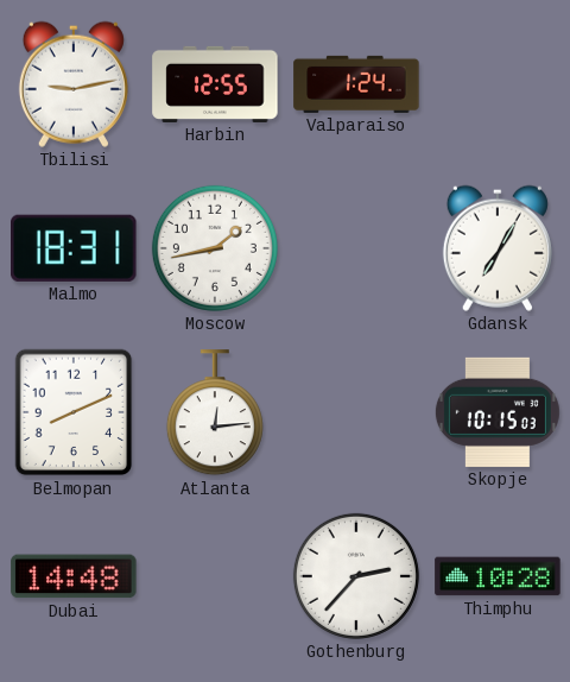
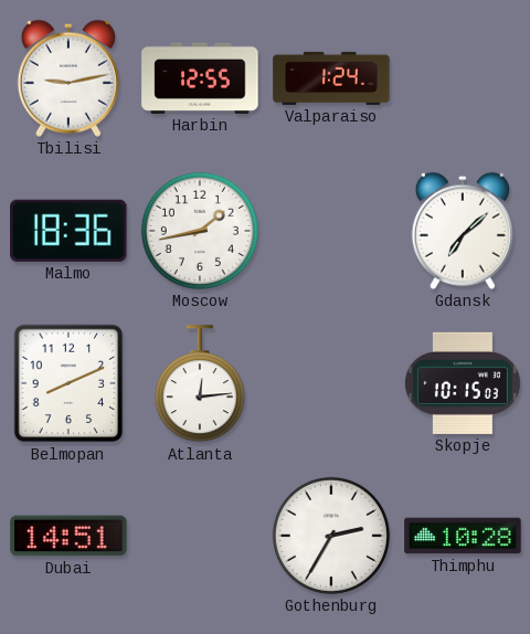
Malmo: 18:31 -> 18:36 (70, 231)
Gdansk: 7:05 -> 7:08 (463, 231)
Dubai: 14:48 -> 14:51 (68, 536)
Gothenburg: 2:37 -> 2:35 (331, 536)
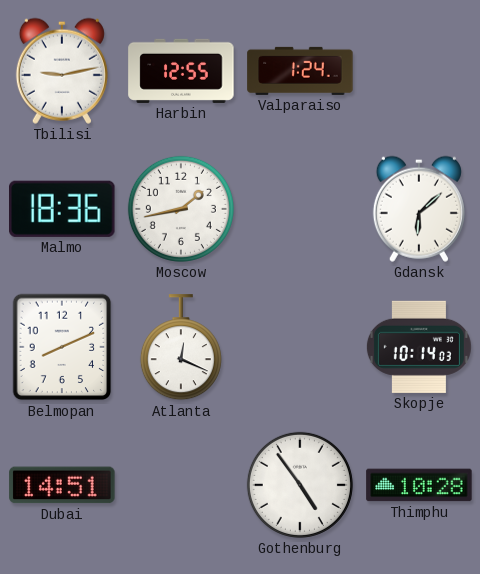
Gdansk: 7:08 -> 6:08 (419, 209)
Atlanta: 12:14 -> 12:19 (181, 348)
Skopje: 10:15 -> 10:14 (419, 347)
Gothenburg: 2:35 -> 4:54 (300, 485)
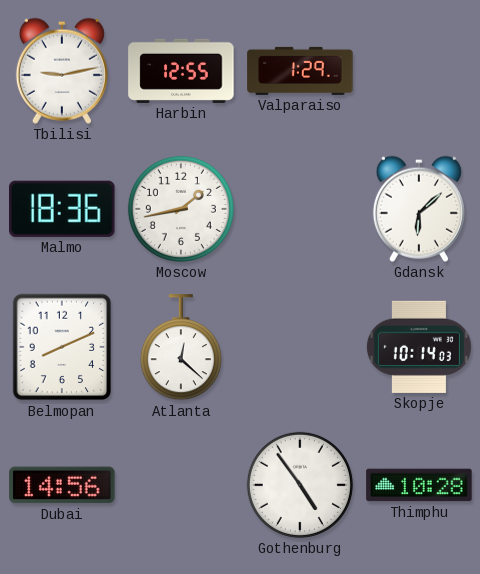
Valparaiso: 1:24 -> 1:29 (300, 71)
Atlanta: 12:19 -> 12:22 (181, 348)
Dubai: 14:51 -> 14:56 (62, 485)
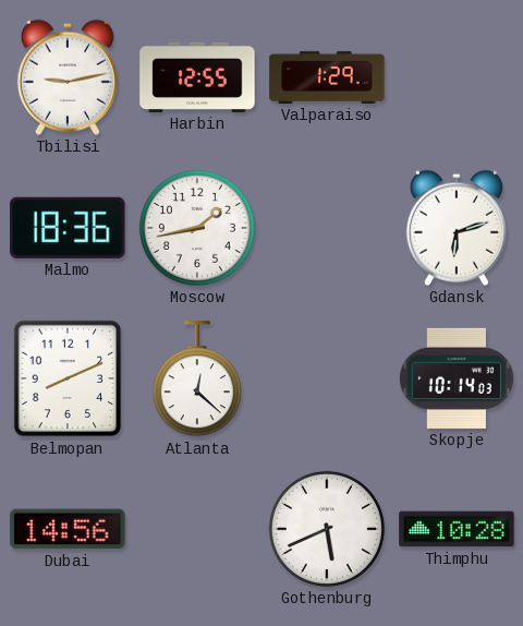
Gdansk: 6:08 -> 6:12 (457, 228)
Gothenburg: 4:54 -> 5:41 (327, 529)
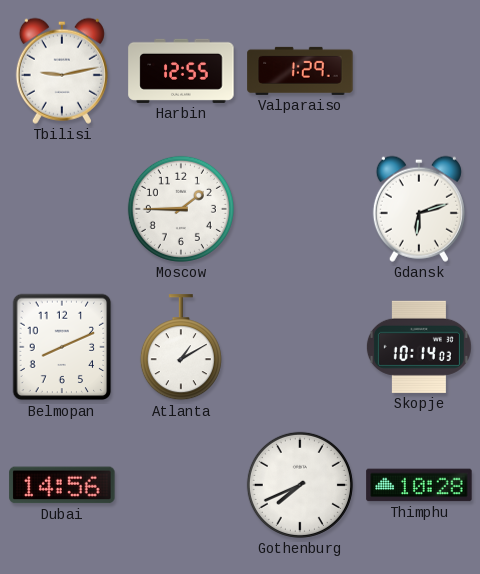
Malmo: 18:36 -> none (69, 228)
Moscow: 1:43 -> 1:45 (181, 209)
Atlanta: 12:22 -> 1:10 (181, 348)
Gothenburg: 5:41 -> 7:41 (300, 485)
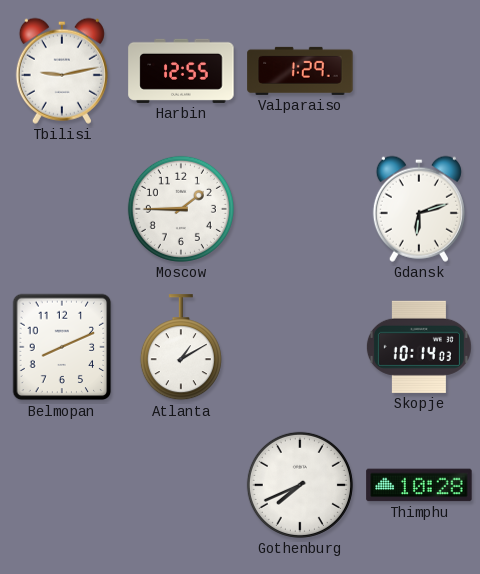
Dubai: 14:56 -> none (62, 485)
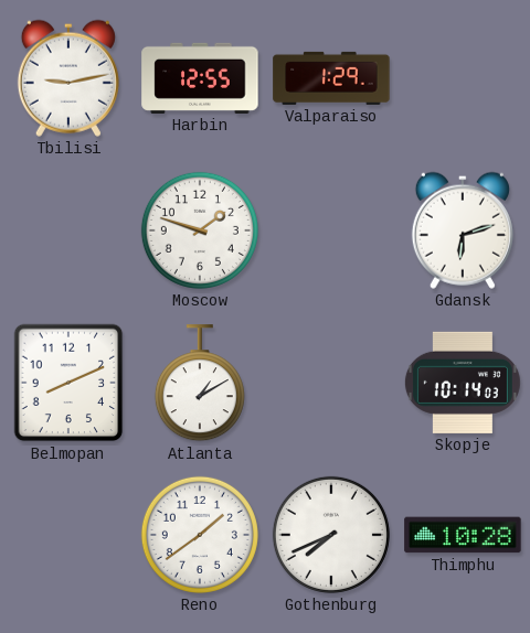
Moscow: 1:45 -> 1:48 (200, 230)
Reno: none -> 1:39 (200, 535)
